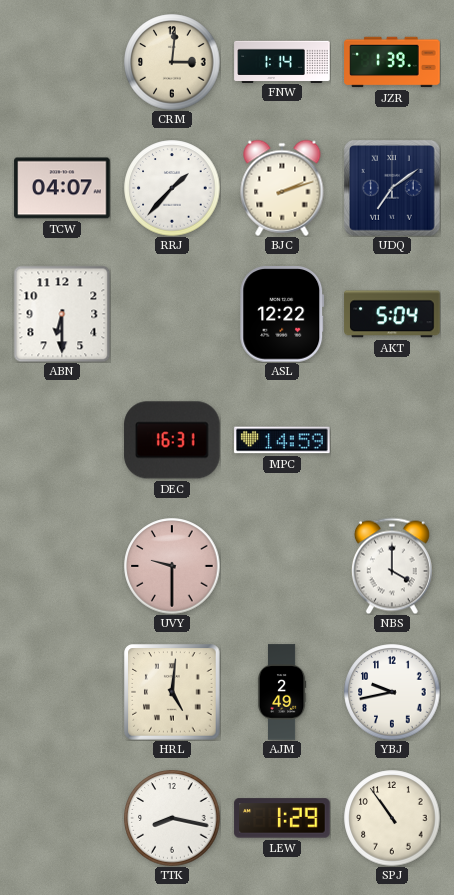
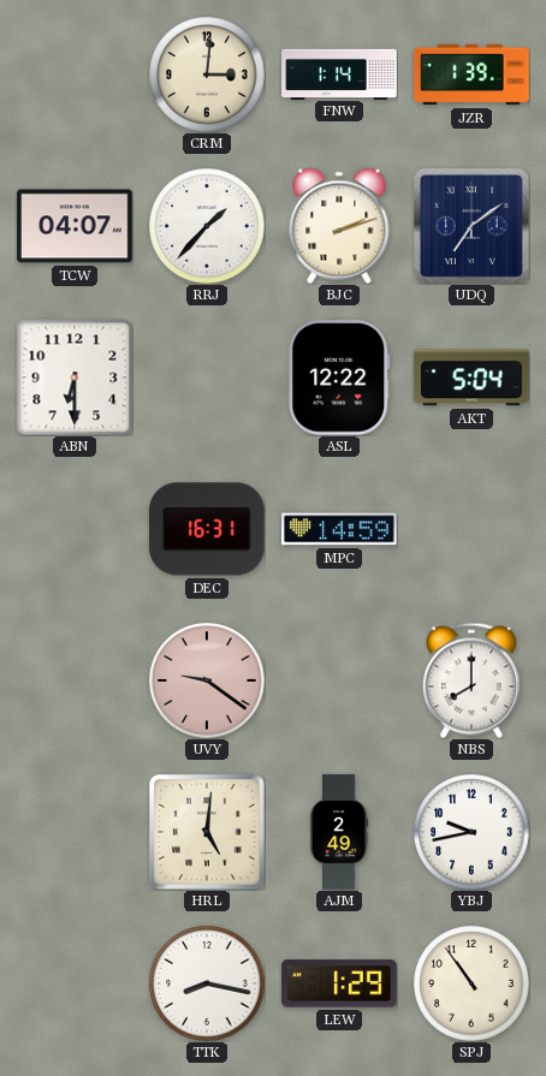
UVY: 9:30 -> 9:21 (207, 680)
NBS: 4:00 -> 8:00 (471, 680)
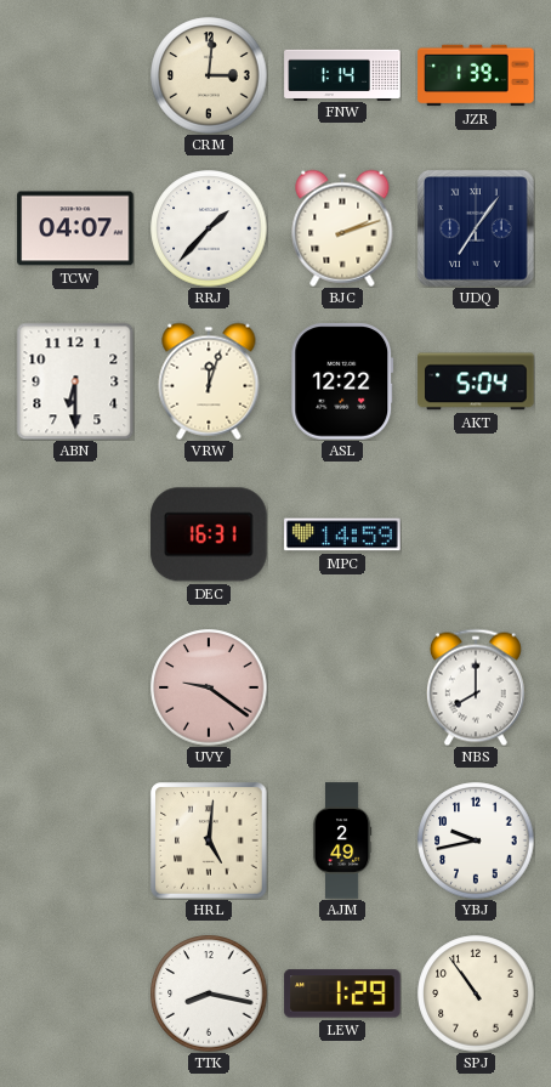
UDQ: 7:09 -> 7:06 (476, 228)
VRW: none -> 12:03 (209, 381)
